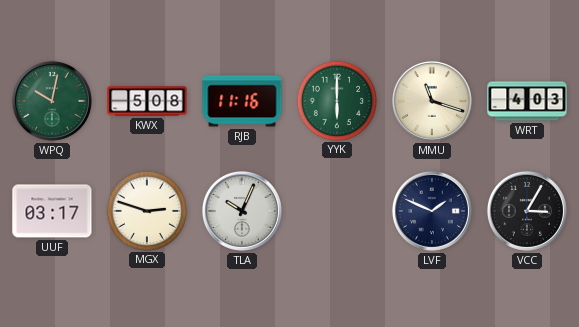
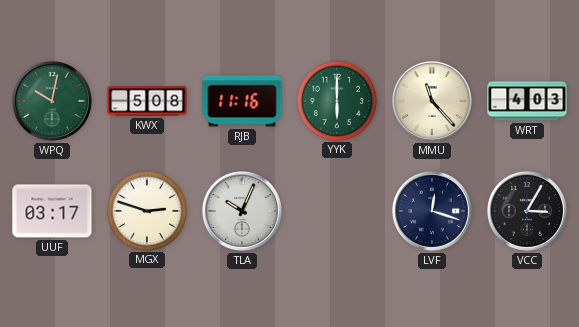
MMU: 11:18 -> 11:23 (432, 101)
LVF: 1:49 -> 12:18 (432, 211)
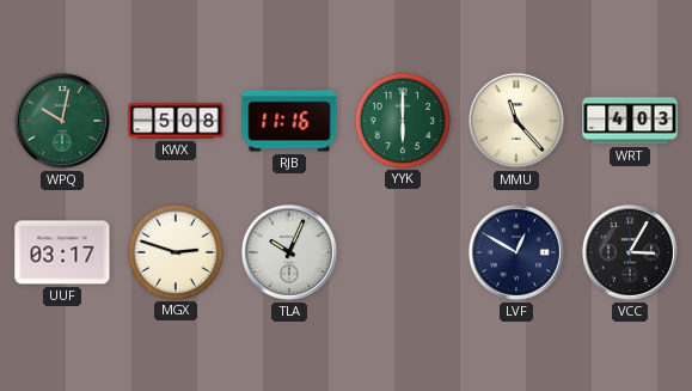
LVF: 12:18 -> 12:50 (516, 252)
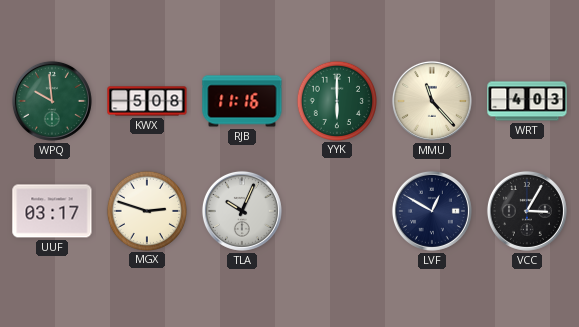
WPQ: 10:02 -> 9:59 (52, 101)
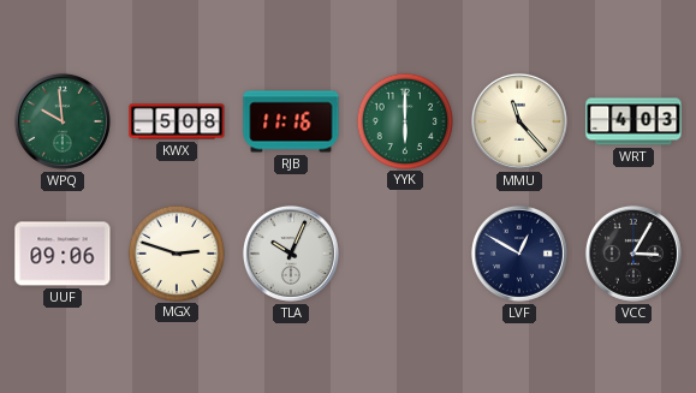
UUF: 03:17 -> 09:06 (63, 254)
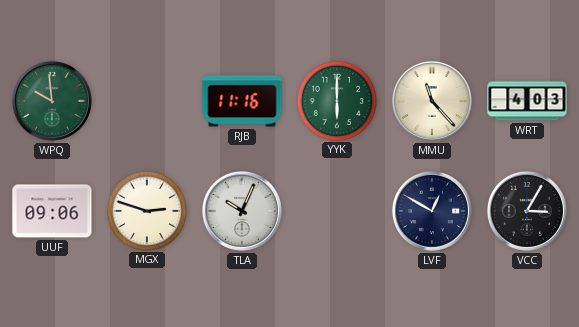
KWX: 5:08 -> none (177, 121)
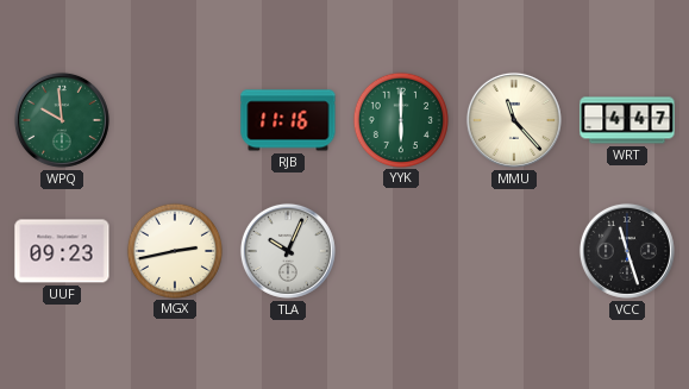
WRT: 4:03 -> 4:47 (627, 120)
UUF: 09:06 -> 09:23 (62, 251)
MGX: 2:48 -> 2:43 (174, 250)
LVF: 12:50 -> none (432, 211)
VCC: 3:05 -> 11:27 (627, 251)
